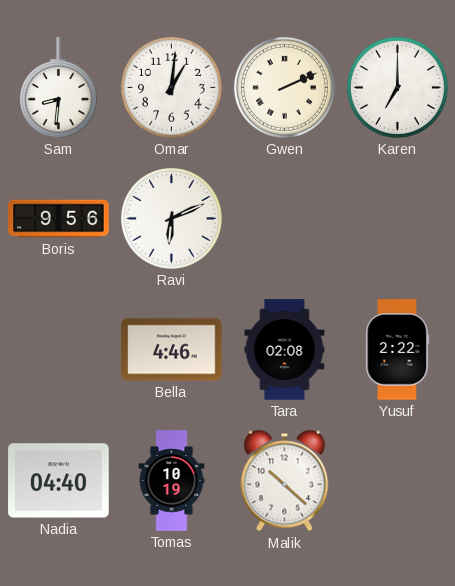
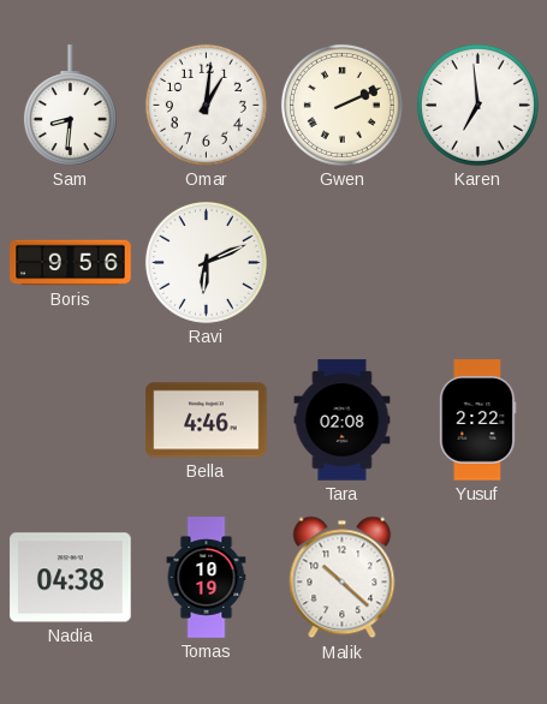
Karen: 7:00 -> 6:59 (477, 105)
Nadia: 04:40 -> 04:38 (71, 578)
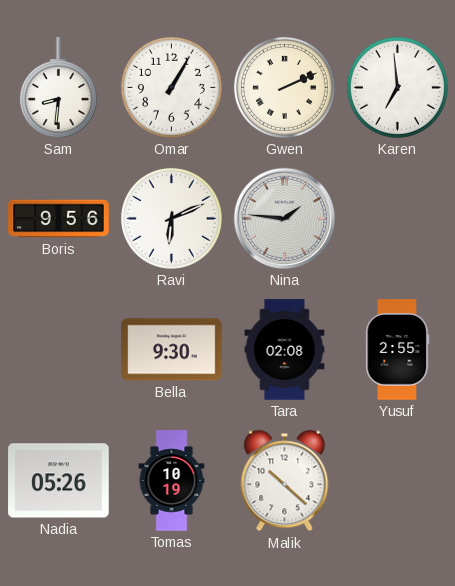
Omar: 1:01 -> 1:05 (171, 87)
Nina: none -> 1:46 (284, 218)
Bella: 4:46 -> 9:30 (172, 350)
Yusuf: 2:22 -> 2:55 (398, 350)
Nadia: 04:38 -> 05:26 (59, 481)
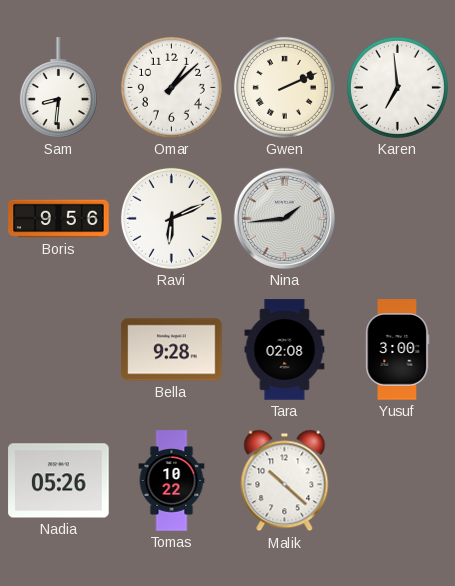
Omar: 1:05 -> 1:08 (171, 87)
Nina: 1:46 -> 1:44 (284, 218)
Bella: 9:30 -> 9:28 (172, 350)
Yusuf: 2:55 -> 3:00 (398, 350)
Tomas: 10:19 -> 10:22 (172, 481)
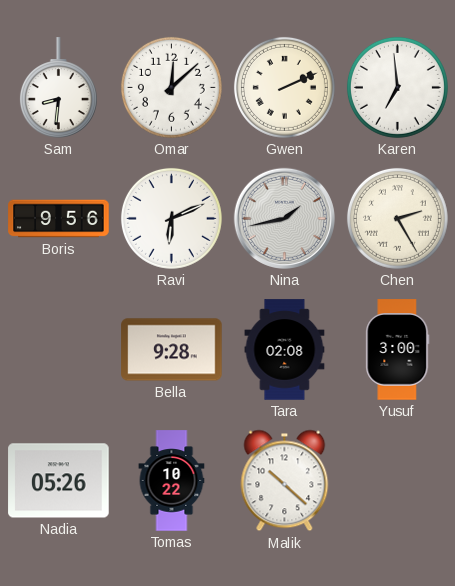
Omar: 1:08 -> 12:08 (171, 87)
Nina: 1:44 -> 1:43 (284, 218)
Chen: none -> 2:25 (397, 218)
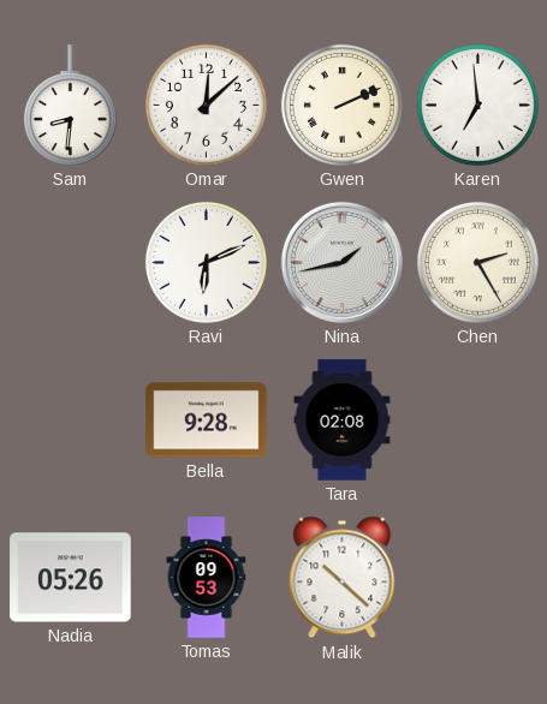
Boris: 9:56 -> none (59, 219)
Yusuf: 3:00 -> none (398, 350)
Tomas: 10:22 -> 09:53 (207, 578)
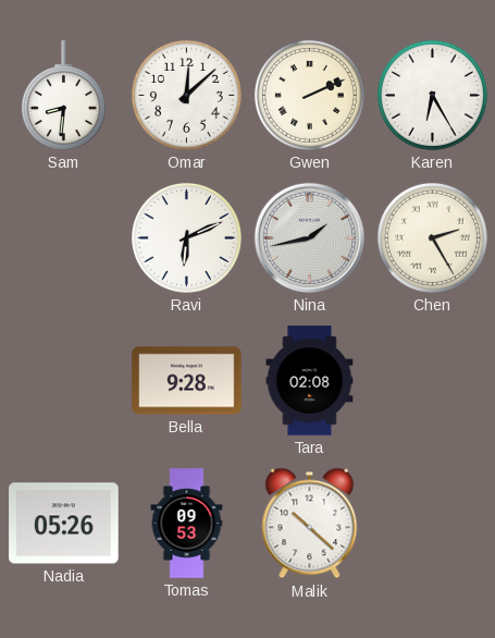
Karen: 6:59 -> 6:25 (432, 95)
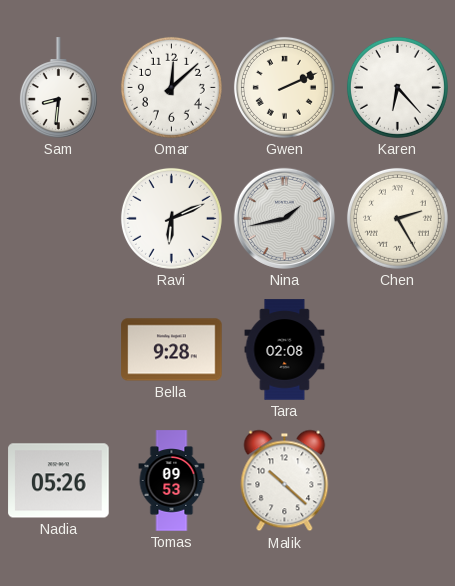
Karen: 6:25 -> 6:23 (397, 87)
